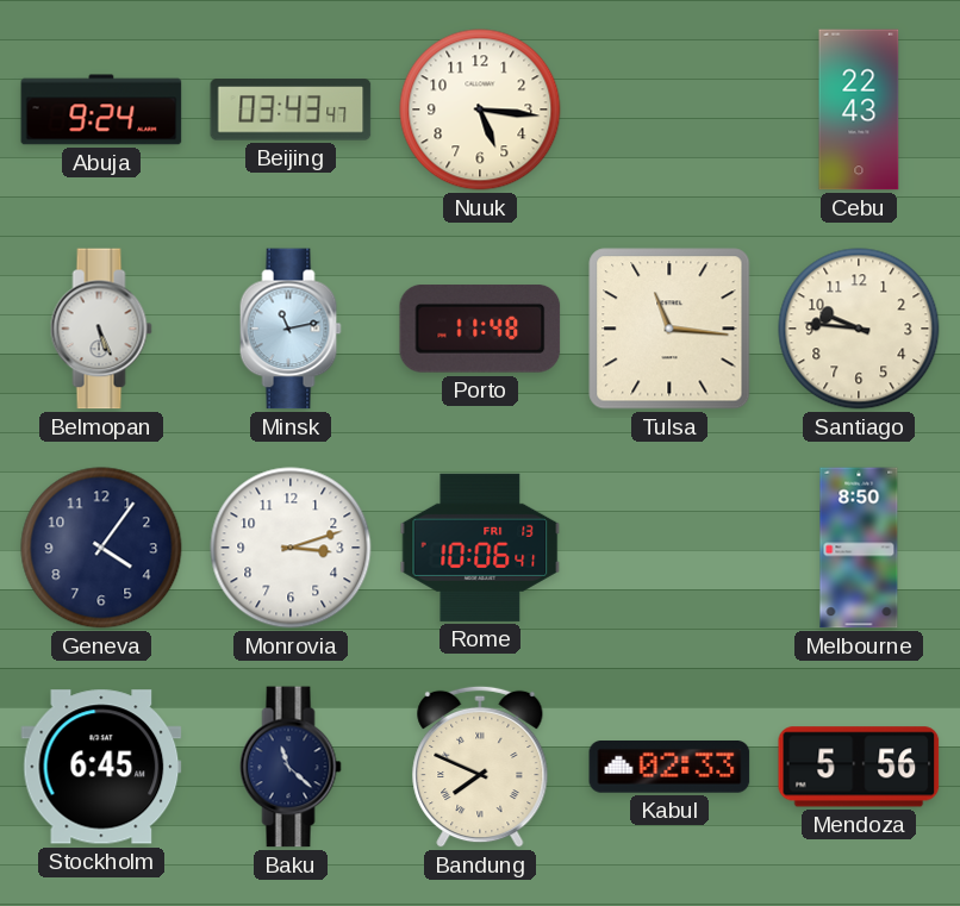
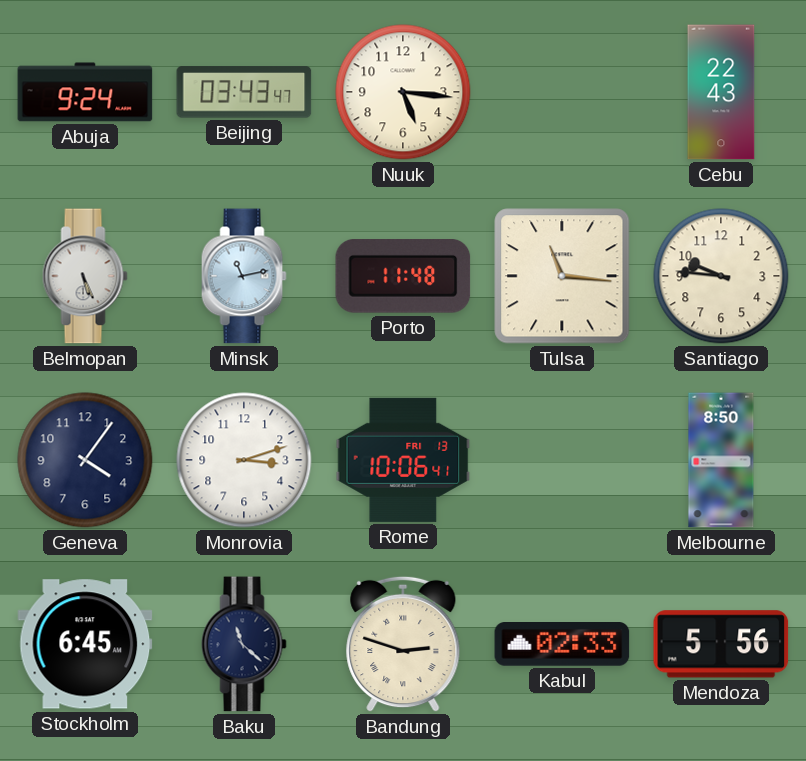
Bandung: 7:49 -> 2:48 (403, 644)
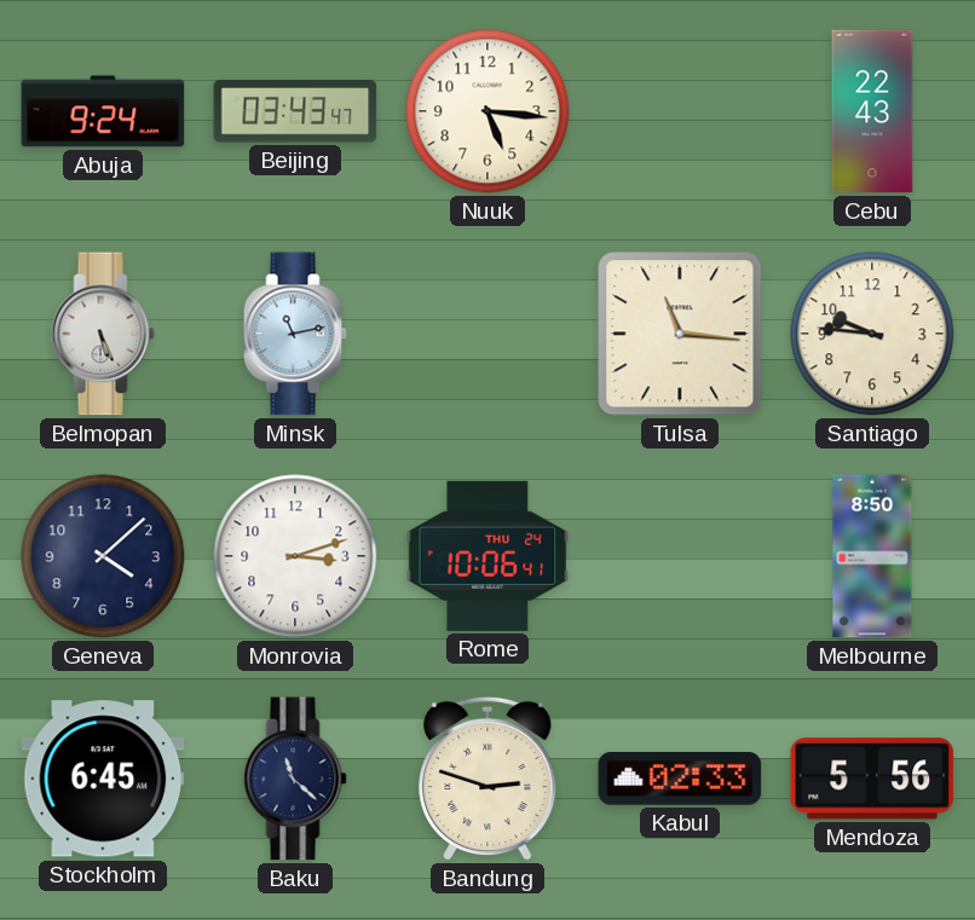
Porto: 11:48 -> none (403, 277)
Geneva: 4:06 -> 4:08 (103, 556)
Rome date: FRI 13 -> THU 24 (487, 556)
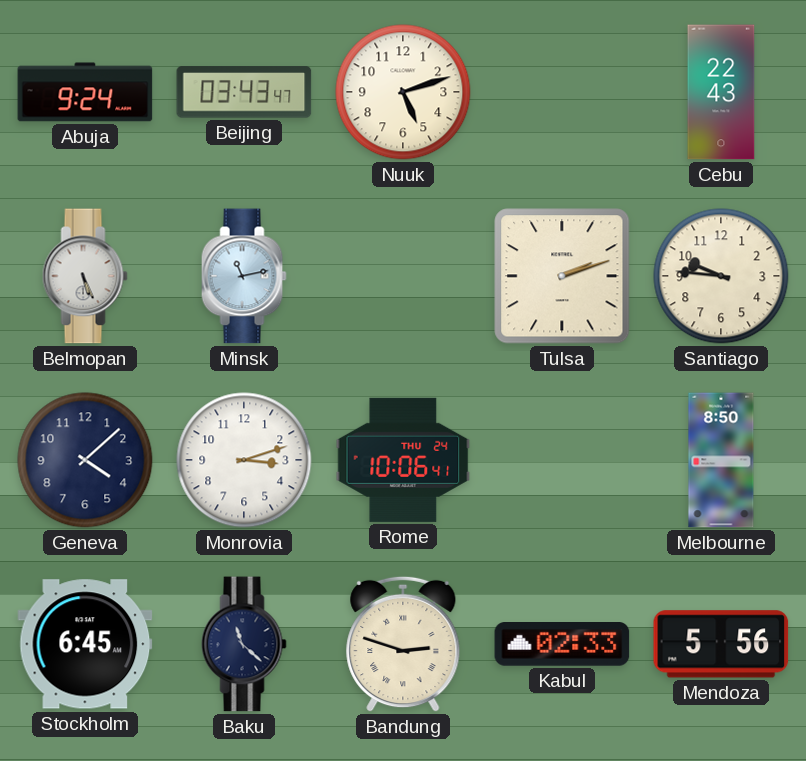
Nuuk: 5:16 -> 5:12 (403, 92)
Tulsa: 11:16 -> 2:12 (562, 276)
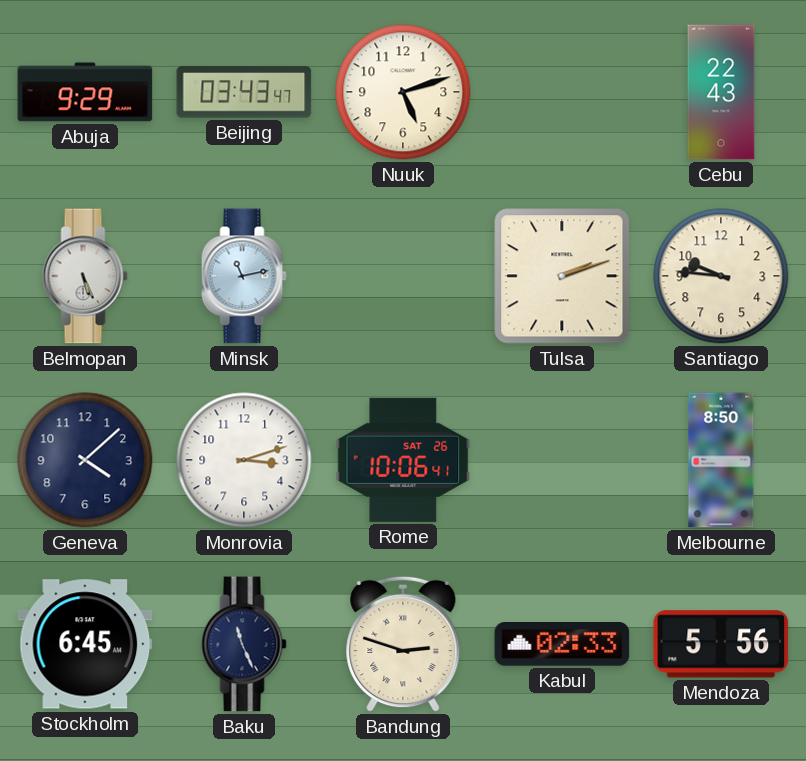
Abuja: 9:24 -> 9:29 (85, 92)
Rome date: THU 24 -> SAT 26 (403, 460)
Baku: 11:22 -> 11:26 (244, 644)
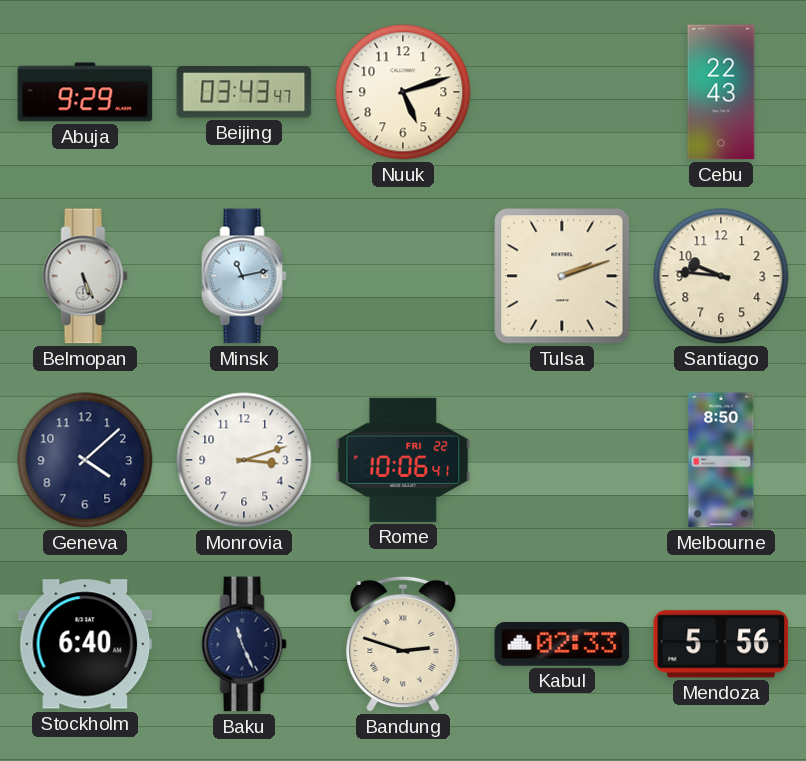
Rome date: SAT 26 -> FRI 22 (403, 460)
Stockholm: 6:45 -> 6:40 (85, 644)
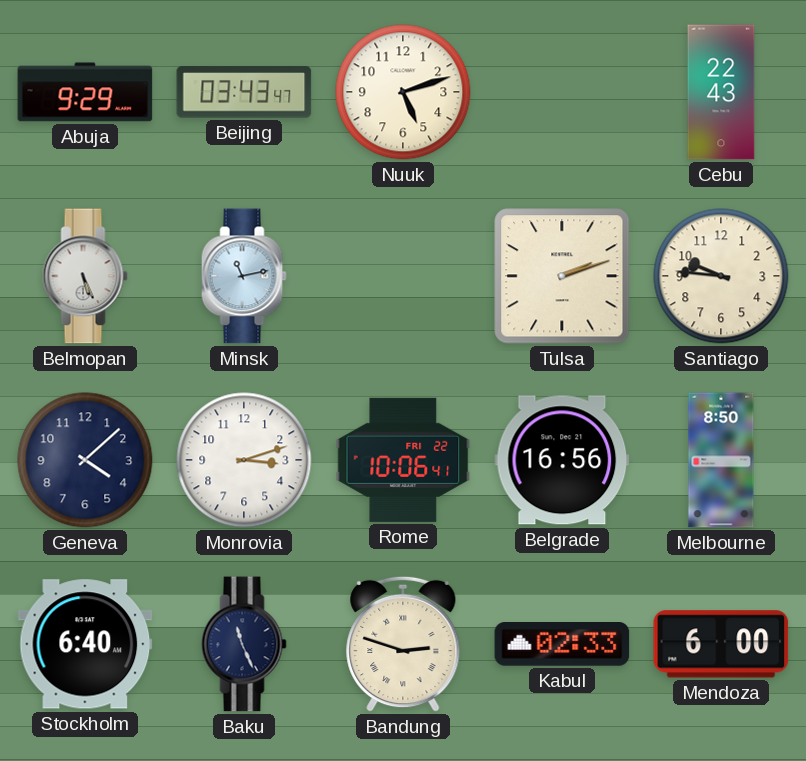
Belgrade: none -> 16:56 (562, 460)
Mendoza: 5:56 -> 6:00 (721, 644)
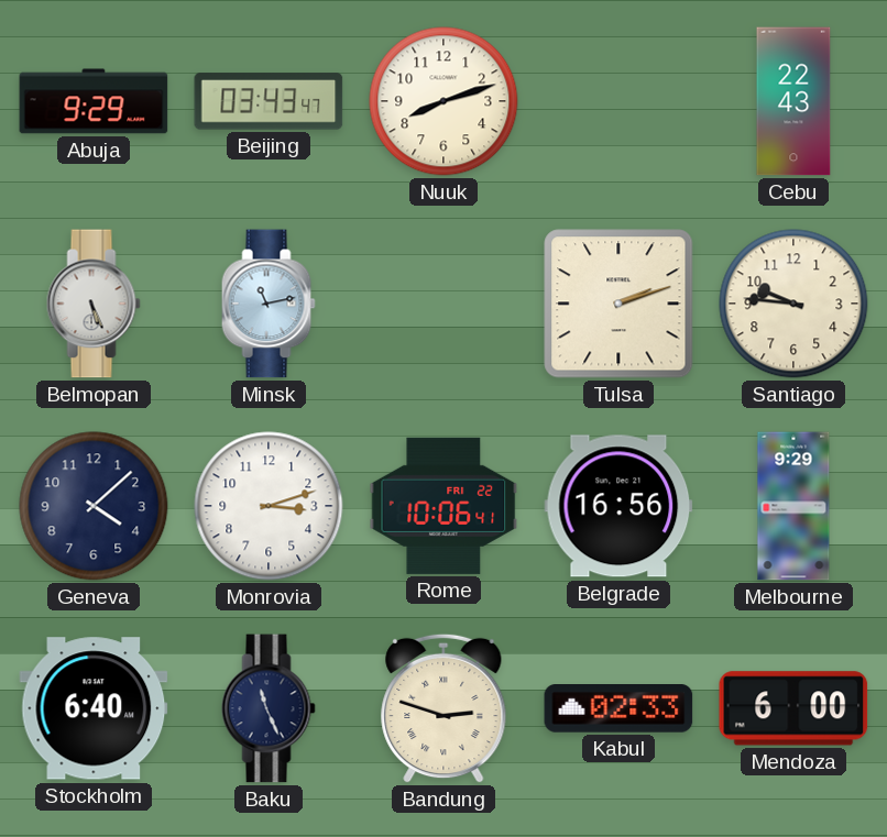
Nuuk: 5:12 -> 8:12 (443, 101)
Melbourne: 8:50 -> 9:29 (793, 506)
